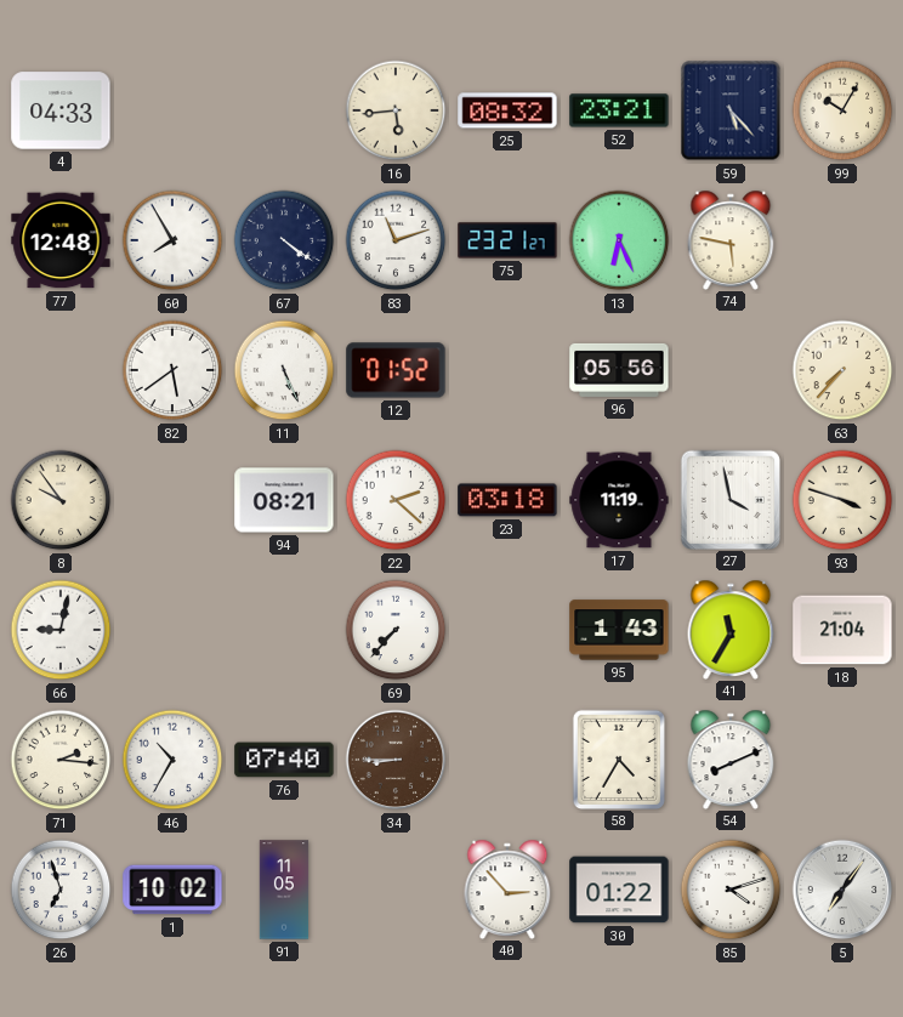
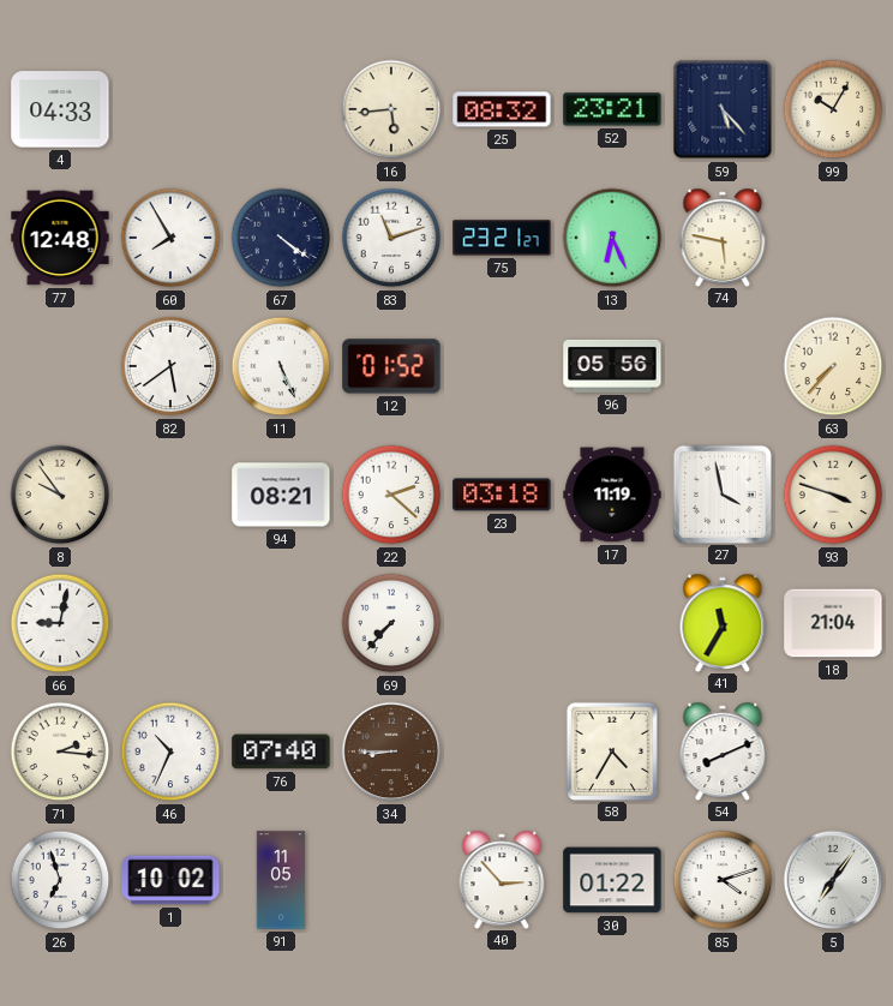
95: 1:43 -> none (619, 630)
46: 10:35 -> 10:34 (170, 751)
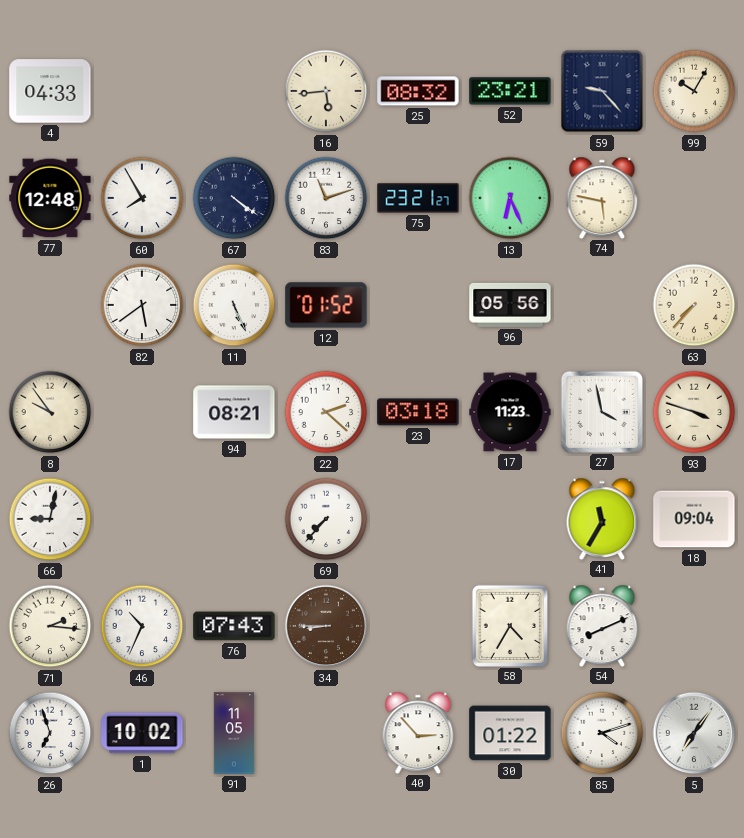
59: 5:23 -> 9:23 (602, 91)
17: 11:19 -> 11:23 (510, 412)
18: 21:04 -> 09:04 (694, 519)
76: 07:40 -> 07:43 (234, 626)
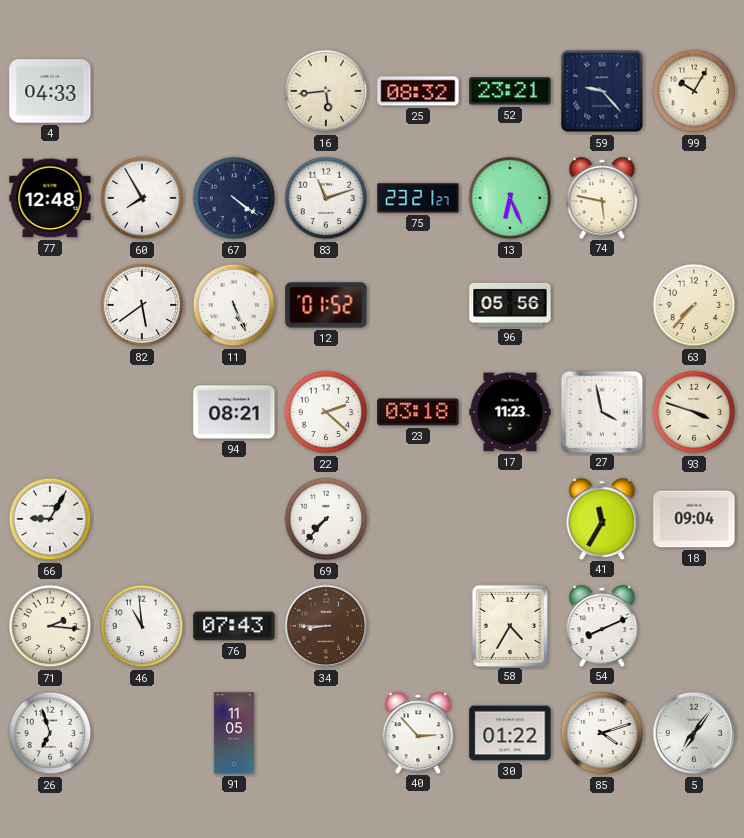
8: 9:54 -> none (50, 412)
66: 9:02 -> 9:05 (50, 519)
46: 10:34 -> 10:59 (142, 626)
1: 10:02 -> none (142, 733)
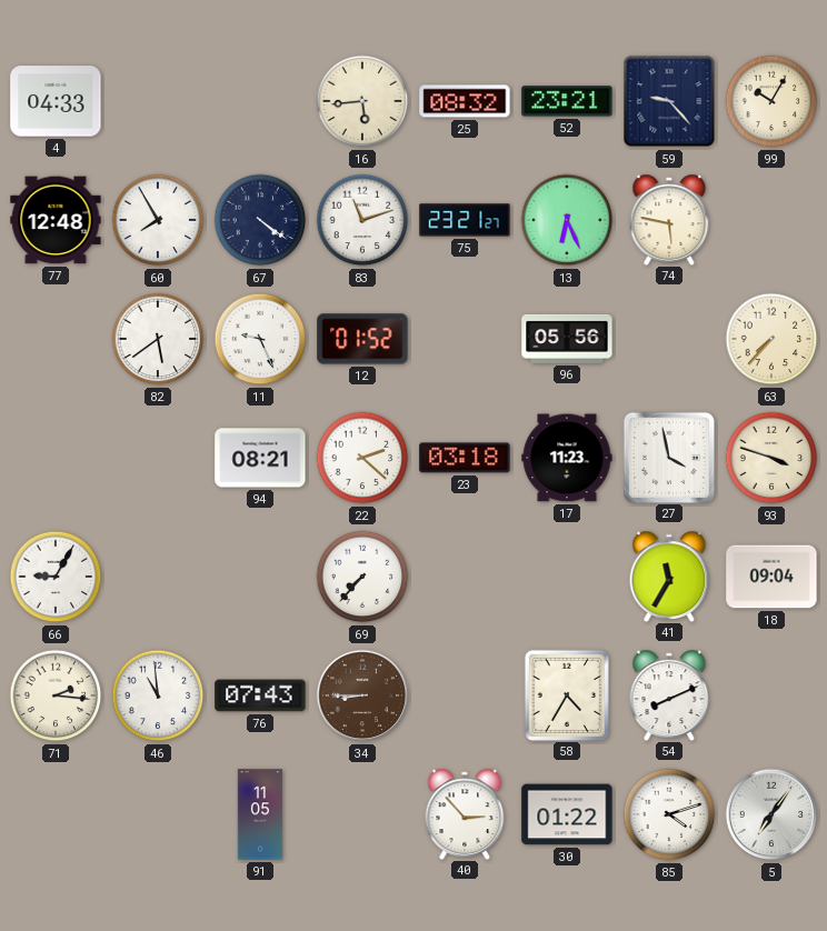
11: 5:26 -> 9:26 (260, 339)
26: 6:57 -> none (50, 733)
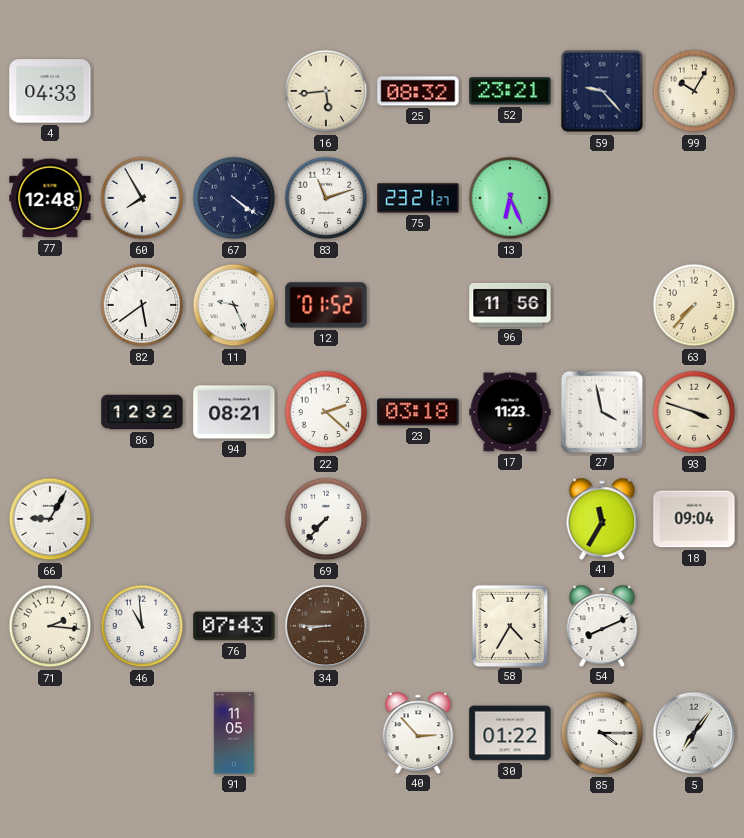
74: 5:47 -> none (669, 219)
96: 05:56 -> 11:56 (510, 305)
86: none -> 12:32 (142, 412)
85: 4:12 -> 4:15 (602, 733)
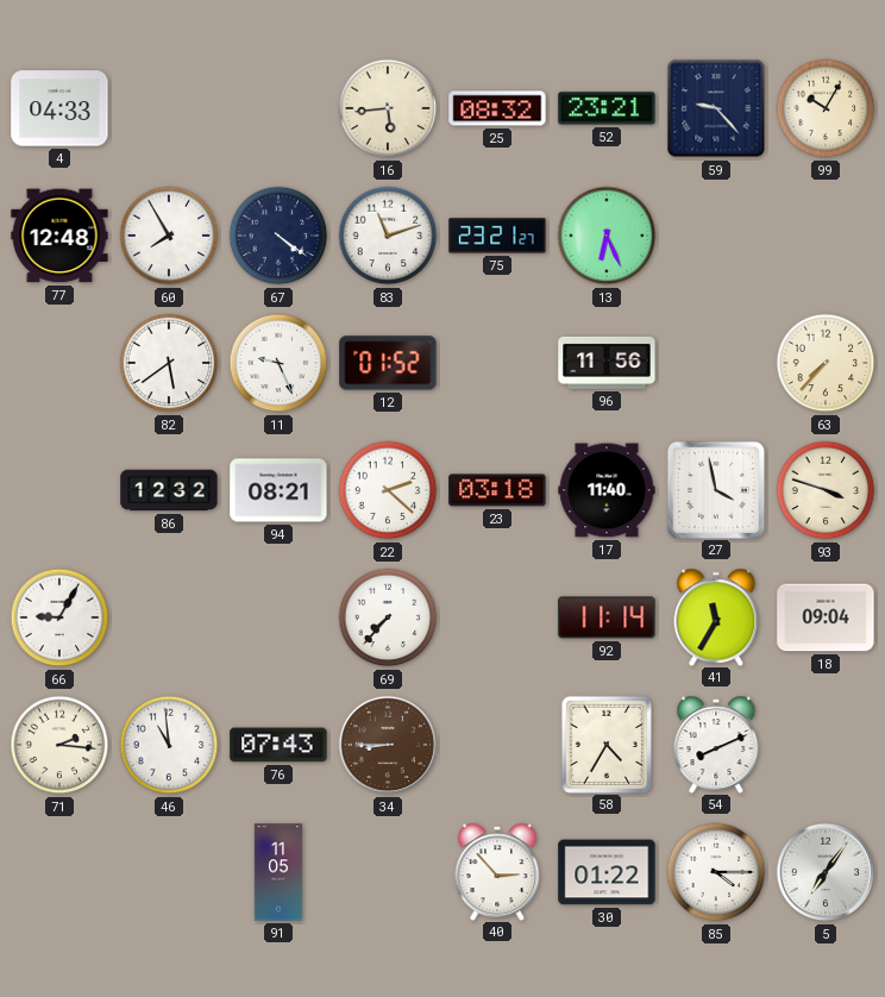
17: 11:23 -> 11:40 (607, 490)
92: none -> 11:14 (607, 617)
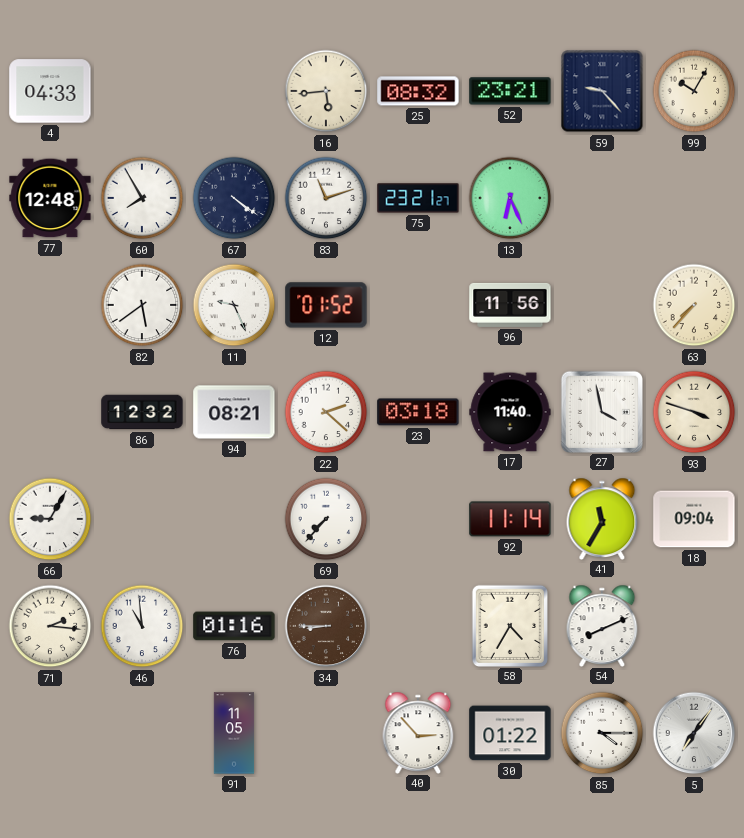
76: 07:43 -> 01:16 (234, 626)
